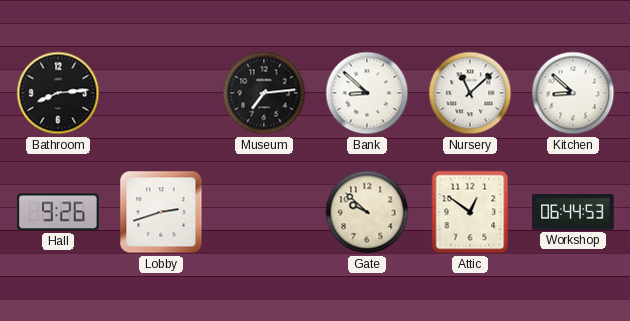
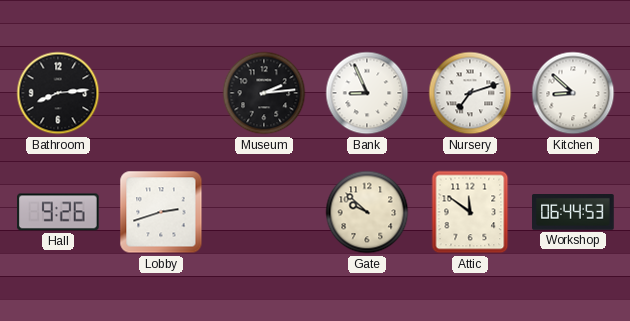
Museum: 7:14 -> 2:14 (264, 93)
Bank: 8:52 -> 8:56 (367, 93)
Nursery: 11:08 -> 7:12 (470, 93)
Attic: 12:51 -> 11:51 (470, 212)
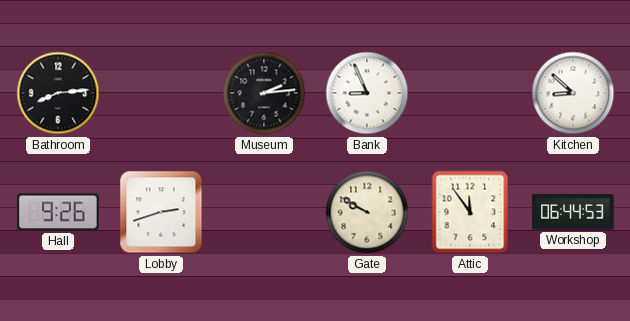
Nursery: 7:12 -> none (470, 93)
Gate: 9:52 -> 9:50 (367, 212)
Attic: 11:51 -> 11:54 (470, 212)
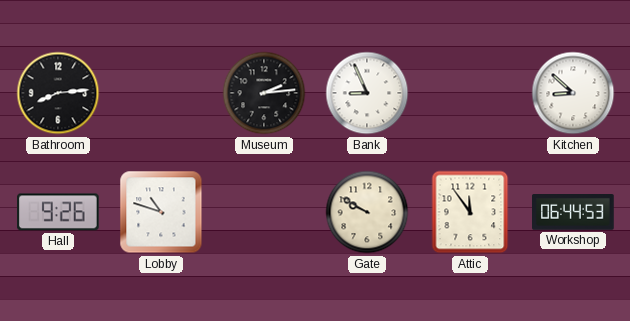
Lobby: 2:42 -> 10:48 (161, 212)
